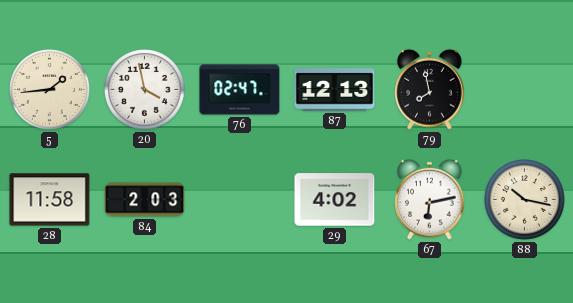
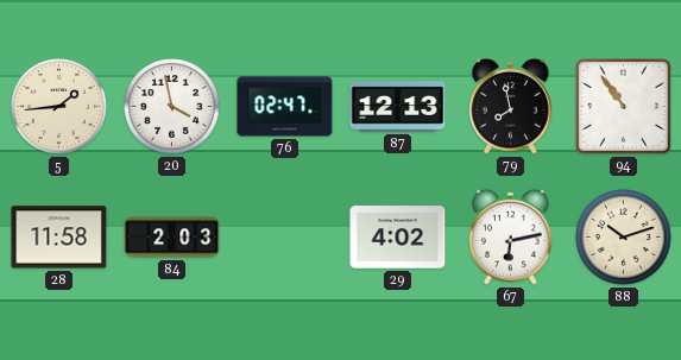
94: none -> 10:54 (623, 106)
88: 10:17 -> 10:12 (624, 238)
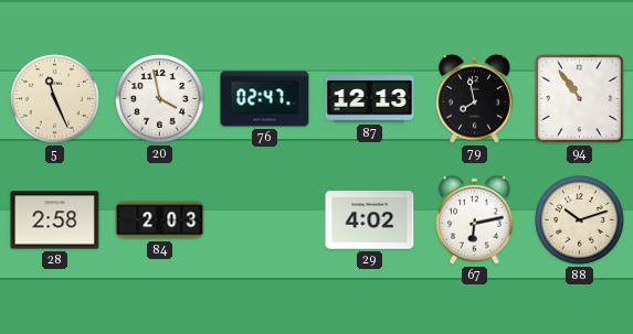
5: 1:44 -> 11:26 (55, 99)
28: 11:58 -> 2:58 (55, 220)
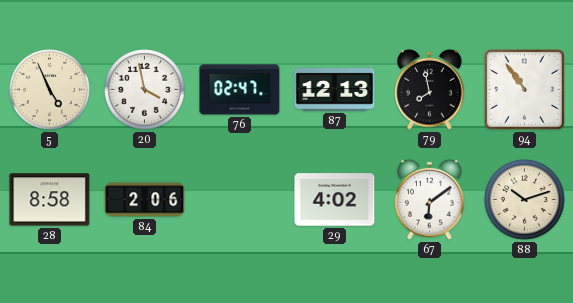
5: 11:26 -> 4:56 (50, 90)
28: 2:58 -> 8:58 (50, 200)
84: 2:03 -> 2:06 (145, 200)
67: 6:13 -> 6:09 (430, 199)
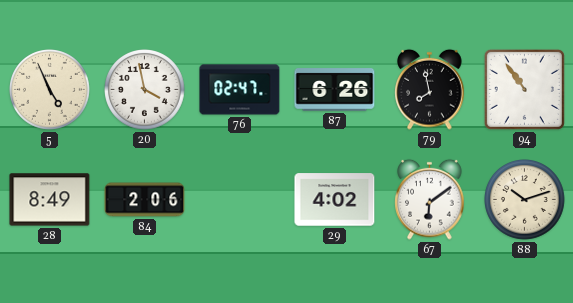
87: 12:13 -> 6:26 (335, 90)
28: 8:58 -> 8:49 (50, 200)
